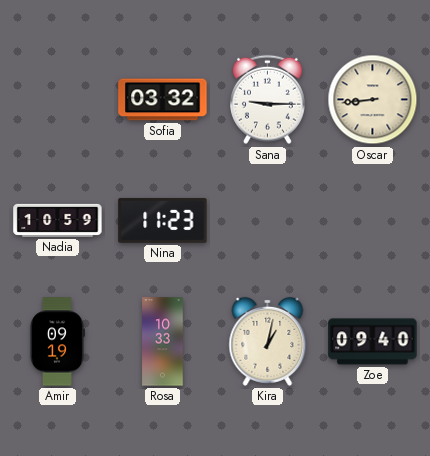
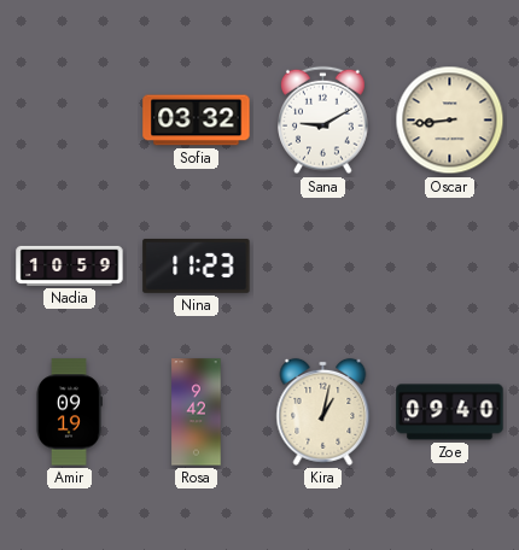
Sana: 9:15 -> 9:10 (323, 121)
Rosa: 10:33 -> 9:42 (197, 413)
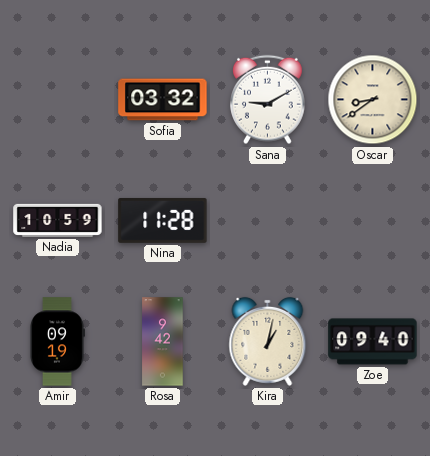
Oscar: 8:44 -> 8:39 (373, 100)
Nina: 11:23 -> 11:28 (163, 221)
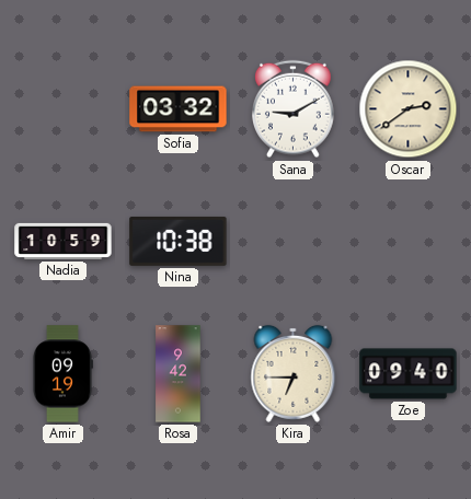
Oscar: 8:39 -> 2:39 (409, 109)
Nina: 11:28 -> 10:38 (179, 242)
Kira: 1:02 -> 6:45 (294, 373)
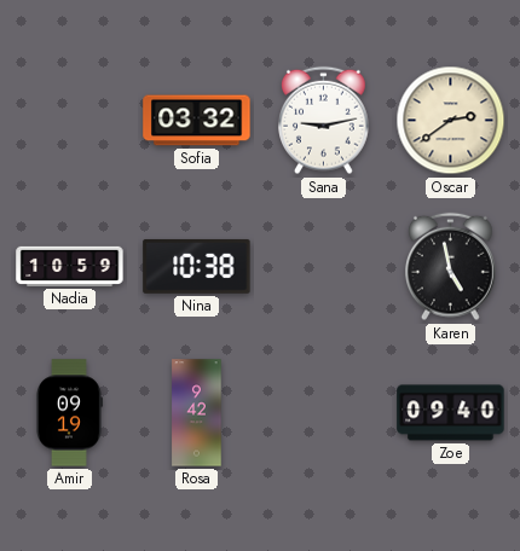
Sana: 9:10 -> 9:13 (324, 121)
Karen: none -> 4:58 (451, 267)
Kira: 6:45 -> none (294, 373)
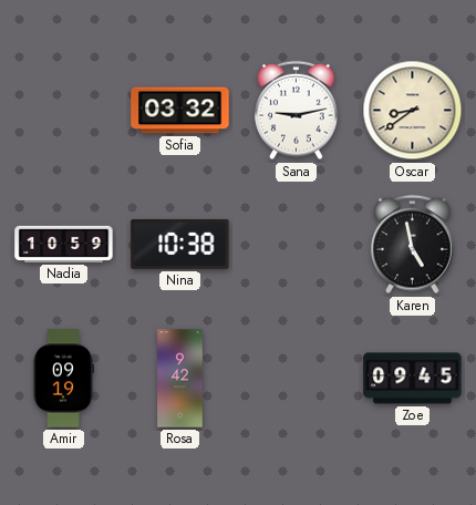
Oscar: 2:39 -> 8:39 (413, 111)
Zoe: 09:40 -> 09:45 (413, 379)
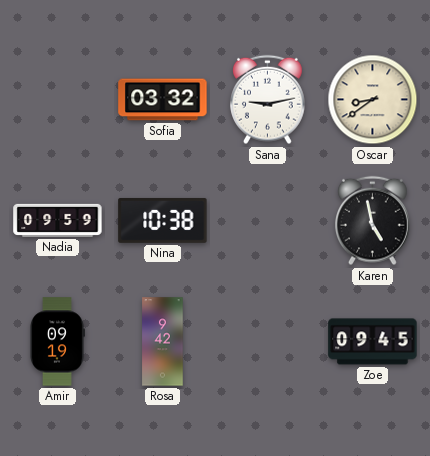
Nadia: 10:59 -> 09:59 (58, 220)
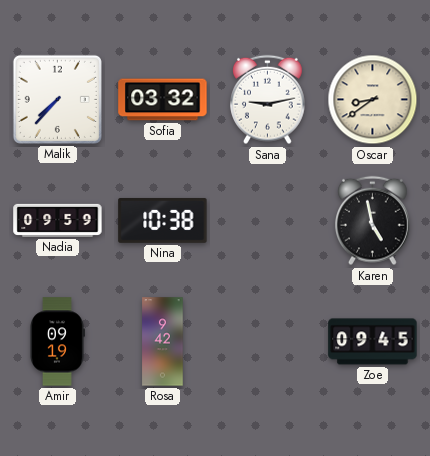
Malik: none -> 7:37 (57, 99)
